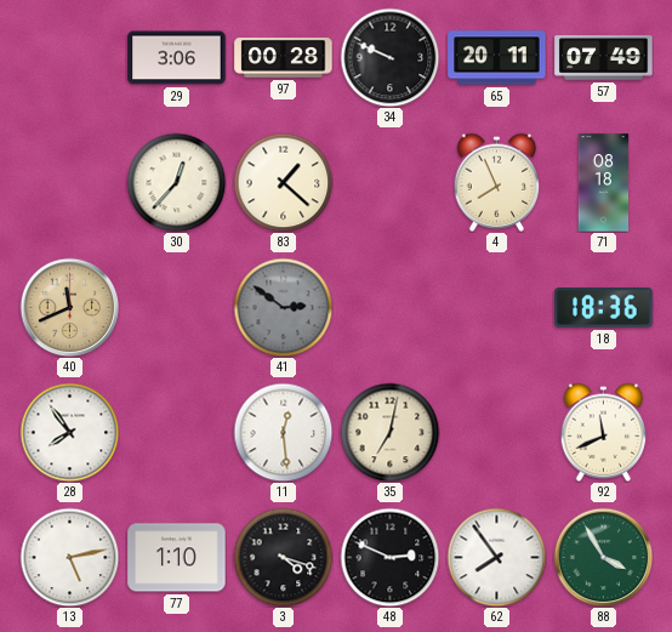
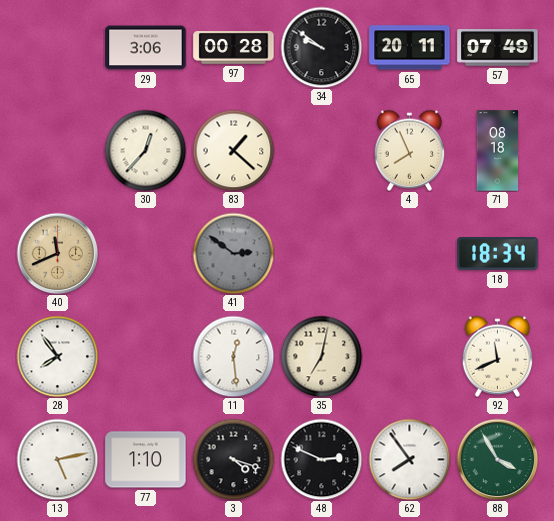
34: 9:49 -> 9:51 (321, 47)
18: 18:36 -> 18:34 (498, 254)
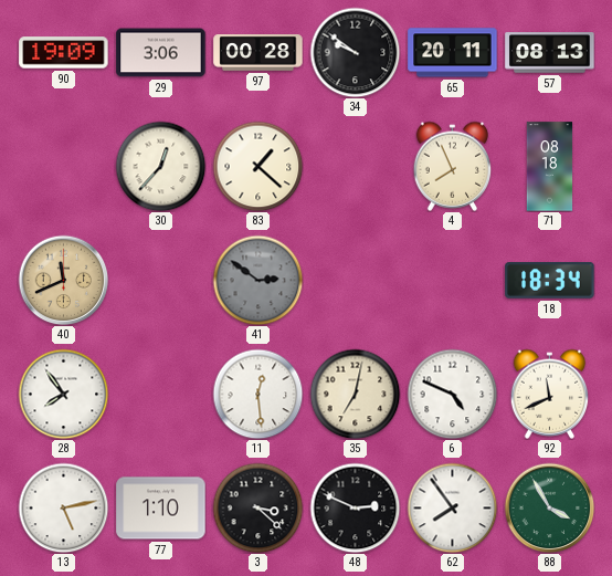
90: none -> 19:09 (64, 53)
57: 07:49 -> 08:13 (550, 53)
6: none -> 4:49 (452, 394)
3: 4:18 -> 3:22 (257, 507)
